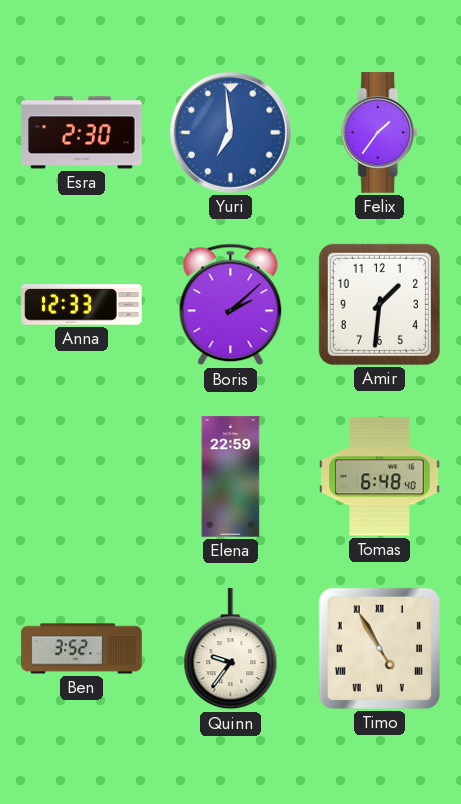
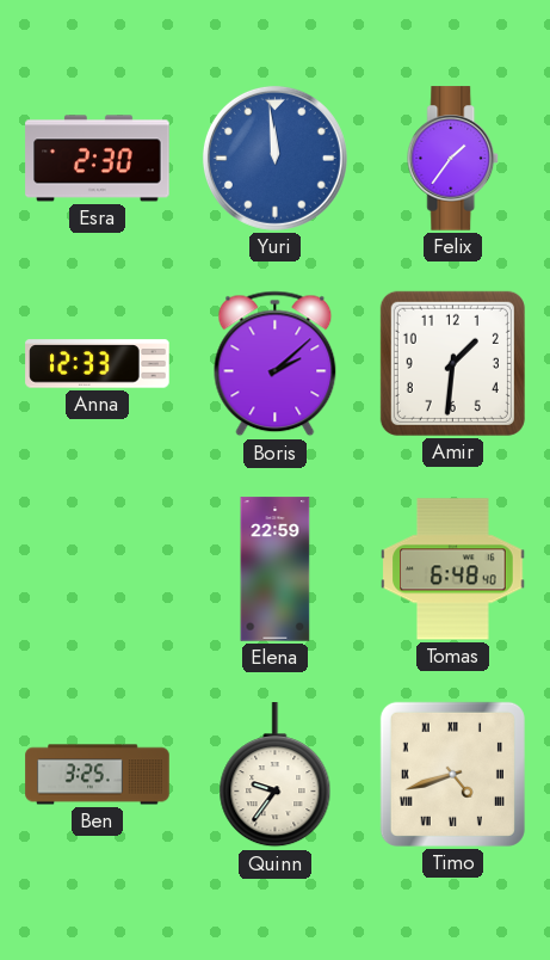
Yuri: 6:59 -> 11:59 (274, 158)
Ben: 3:52 -> 3:25 (98, 775)
Timo: 4:55 -> 4:42 (452, 774)
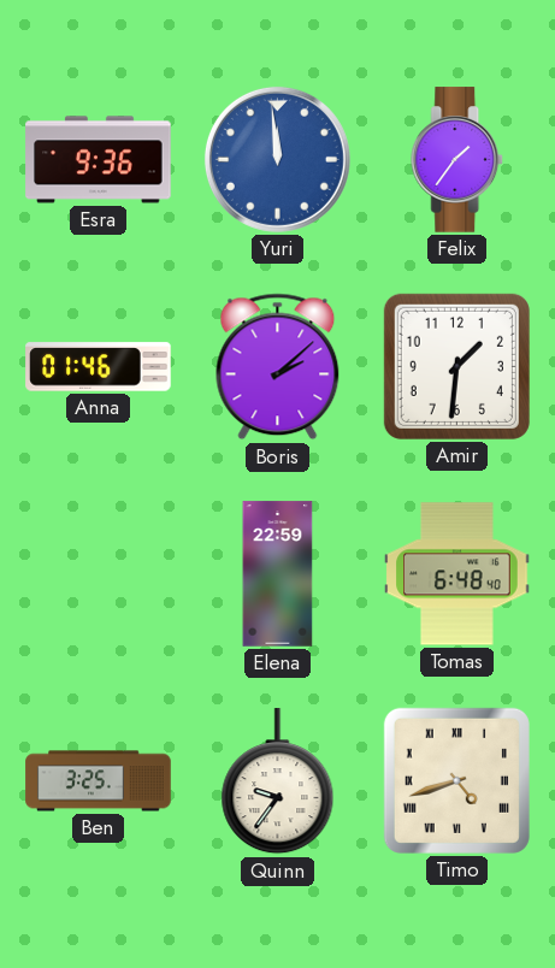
Esra: 2:30 -> 9:36 (99, 160)
Anna: 12:33 -> 01:46 (99, 367)
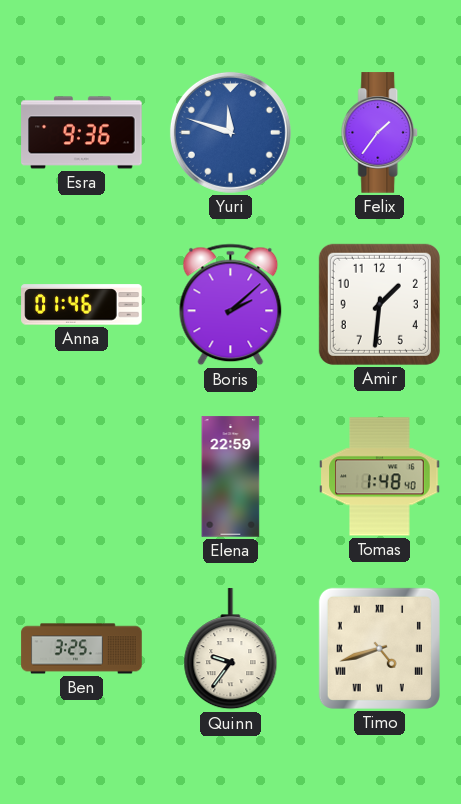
Yuri: 11:59 -> 11:48 (230, 132)
Tomas: 6:48 -> 1:48 (380, 477)
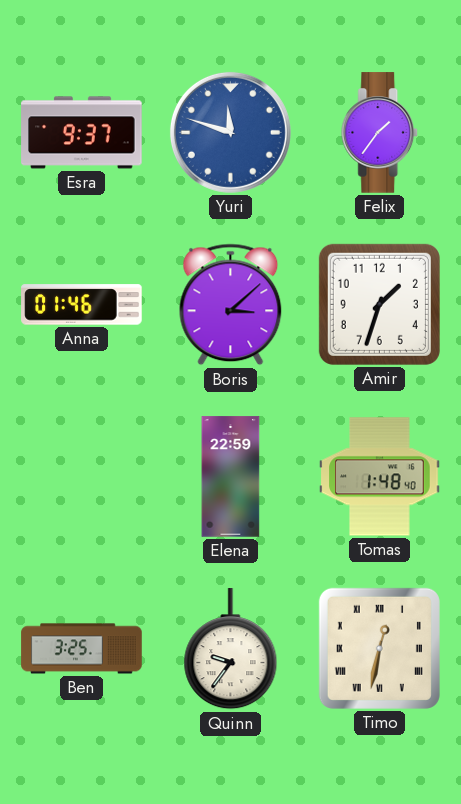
Esra: 9:36 -> 9:37 (82, 133)
Boris: 2:08 -> 3:08 (231, 305)
Amir: 1:31 -> 1:33 (379, 304)
Timo: 4:42 -> 12:32 (379, 648)
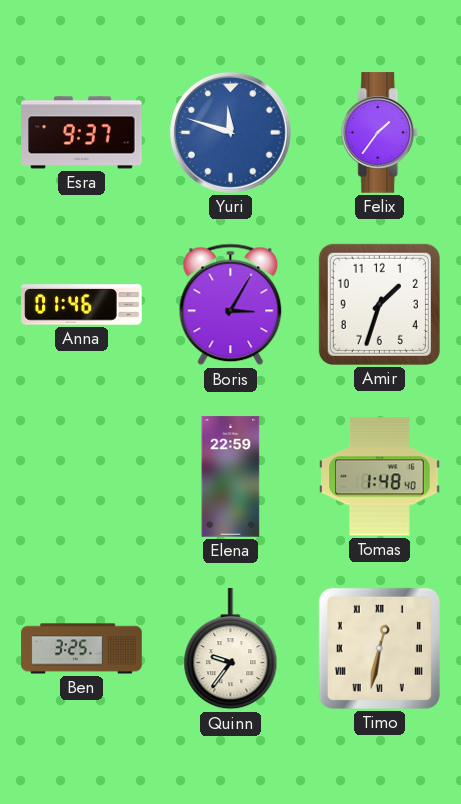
Boris: 3:08 -> 3:05 (231, 305)
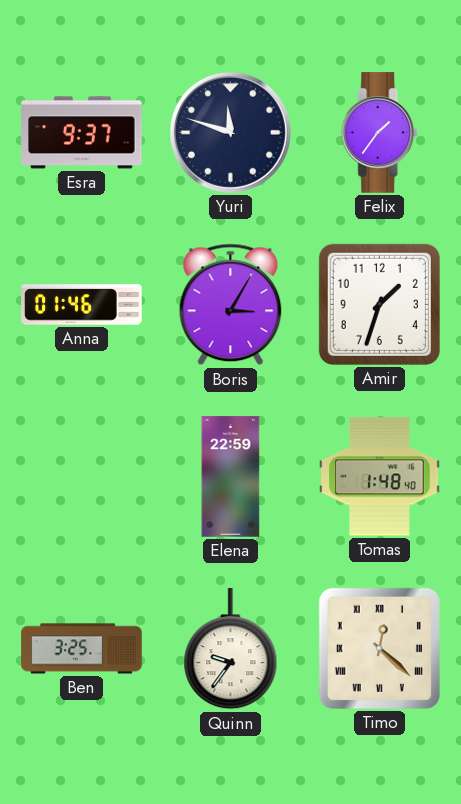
Yuri dial: blue -> navy (230, 132)
Timo: 12:32 -> 12:22 (379, 648)
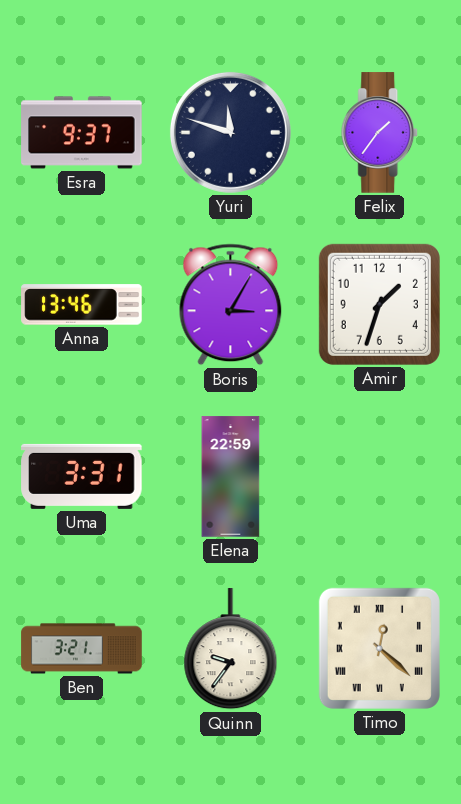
Anna: 01:46 -> 13:46 (82, 305)
Uma: none -> 3:31 (82, 476)
Tomas: 1:48 -> none (380, 477)
Ben: 3:25 -> 3:21 (82, 649)
